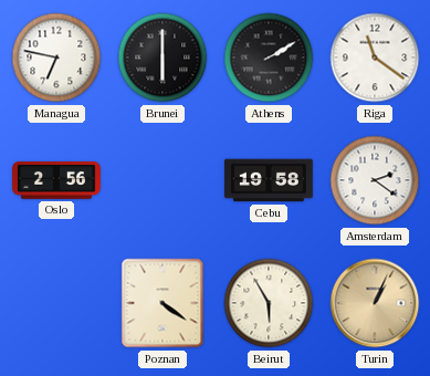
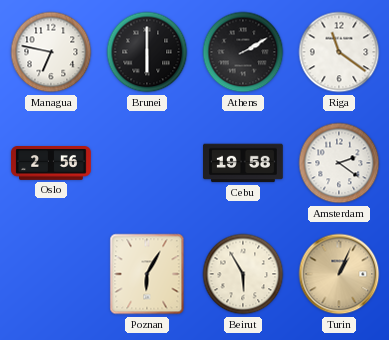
Poznan: 4:21 -> 6:05 (147, 274)
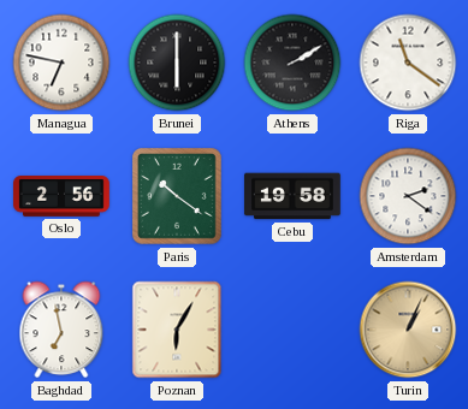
Paris: none -> 10:21 (178, 197)
Baghdad: none -> 6:58 (61, 330)
Beirut: 5:55 -> none (243, 274)
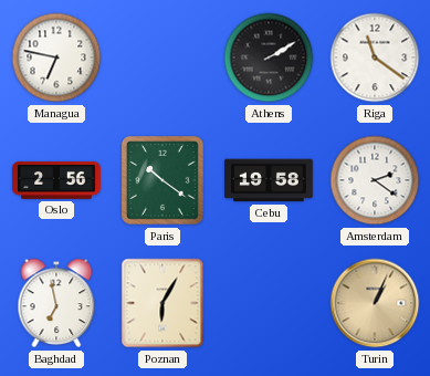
Brunei: 6:00 -> none (177, 63)
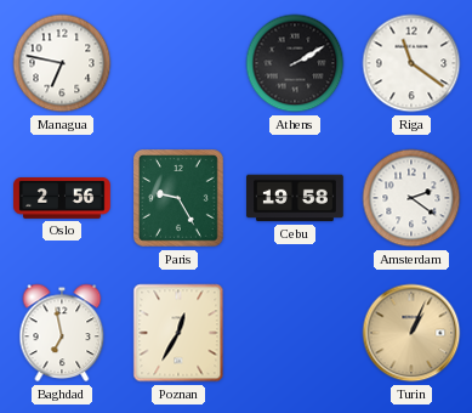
Paris: 10:21 -> 9:25 (180, 199)
Poznan: 6:05 -> 12:35 (178, 333)
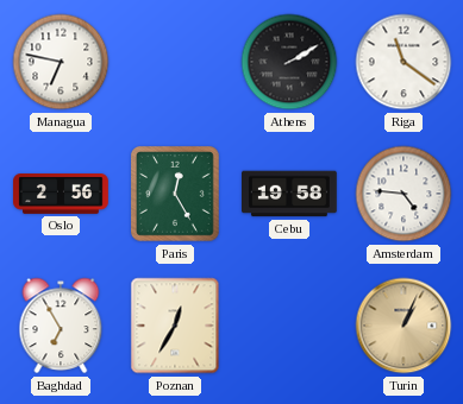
Paris: 9:25 -> 12:25 (176, 195)
Amsterdam: 2:21 -> 4:46 (403, 194)
Baghdad: 6:58 -> 6:55 (61, 326)
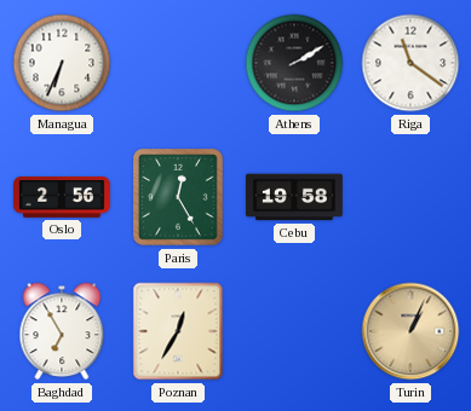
Managua: 6:47 -> 6:34 (62, 63)
Amsterdam: 4:46 -> none (403, 194)
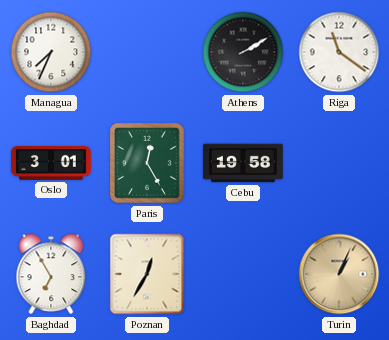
Managua: 6:34 -> 7:34 (51, 52)
Oslo: 2:56 -> 3:01 (51, 164)
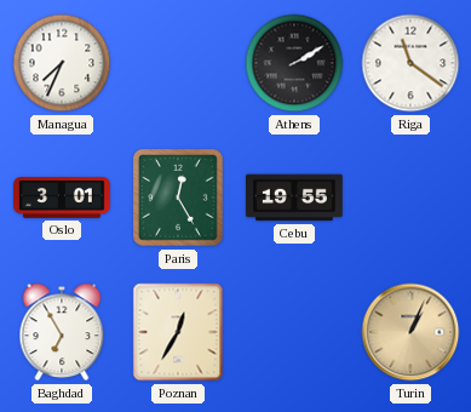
Cebu: 19:58 -> 19:55 (295, 198)
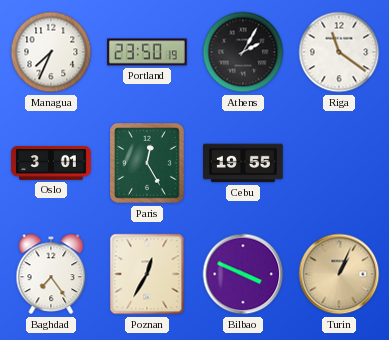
Portland: none -> 23:50 (148, 52)
Athens: 2:10 -> 2:05 (243, 52)
Baghdad: 6:55 -> 7:24 (51, 274)
Bilbao: none -> 3:49 (243, 274)
